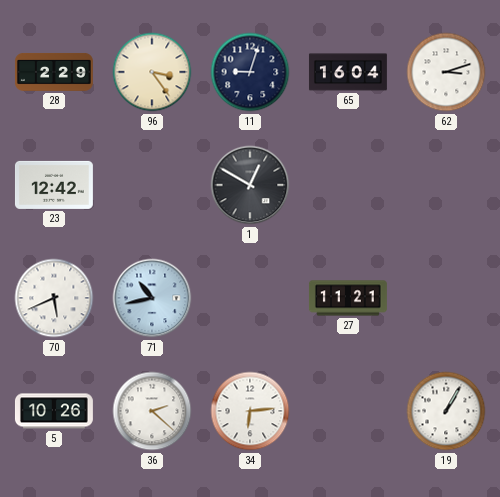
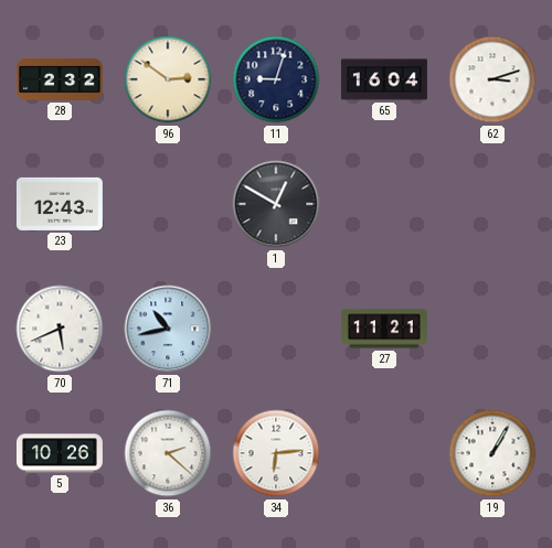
28: 2:29 -> 2:32 (60, 79)
96: 3:24 -> 2:51 (168, 79)
23: 12:42 -> 12:43 (60, 204)
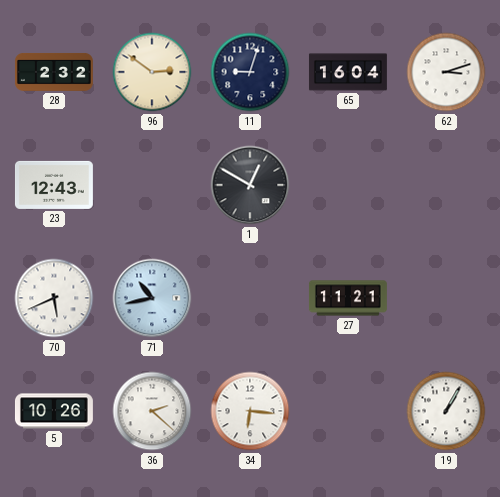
34: 6:14 -> 6:16 (250, 411)
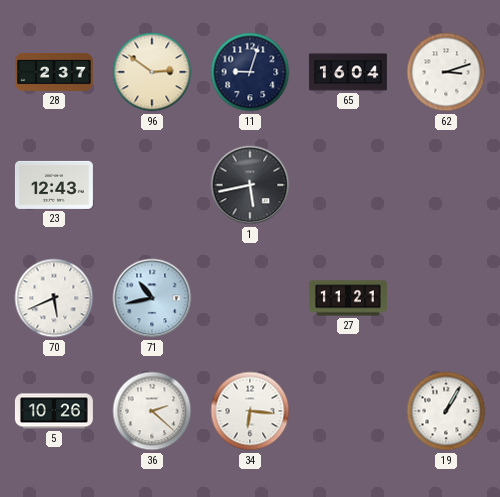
28: 2:32 -> 2:37 (54, 72)
1: 12:50 -> 5:43 (250, 185)
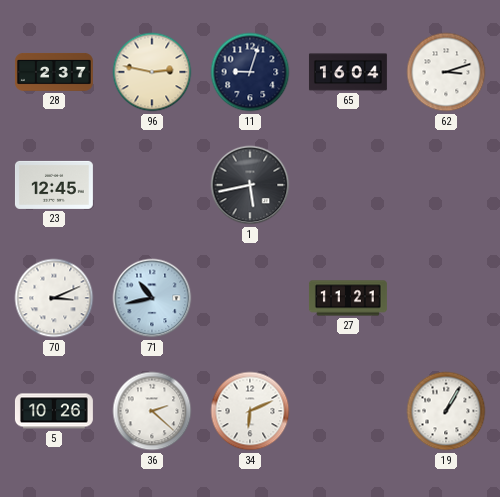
96: 2:51 -> 2:47 (152, 72)
23: 12:43 -> 12:45 (54, 185)
70: 5:41 -> 3:11 (54, 298)
34: 6:16 -> 6:11 (250, 411)
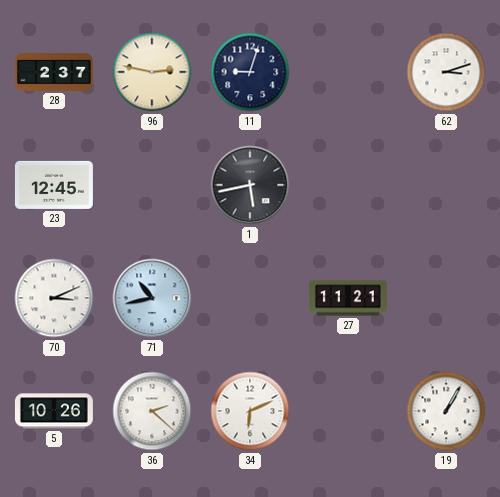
65: 16:04 -> none (348, 72)
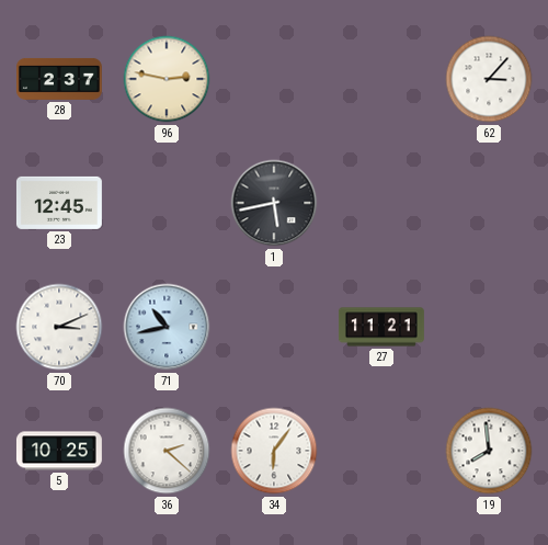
11: 9:03 -> none (250, 72)
62: 3:12 -> 3:07 (489, 79)
5: 10:26 -> 10:25 (59, 451)
34: 6:11 -> 6:06 (274, 451)
19: 1:05 -> 7:59 (489, 451)
